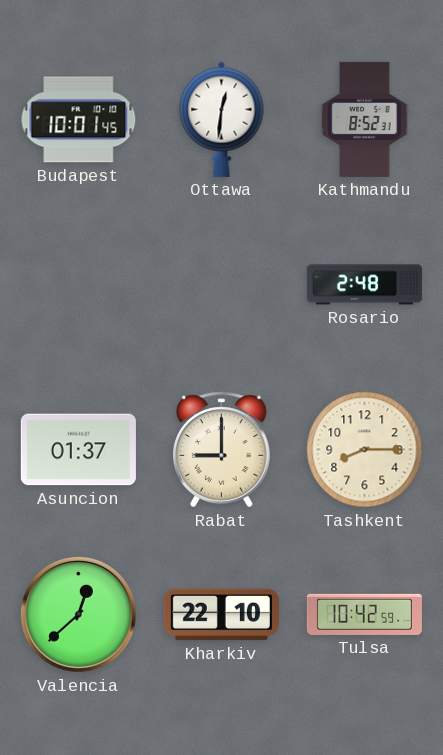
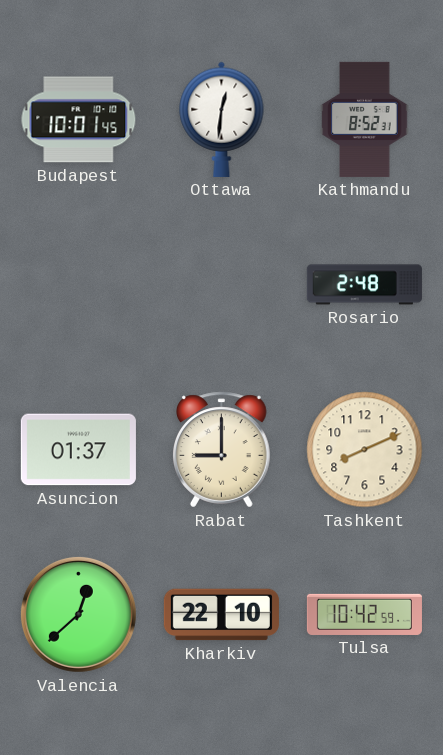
Tashkent: 8:15 -> 8:11 (365, 450)
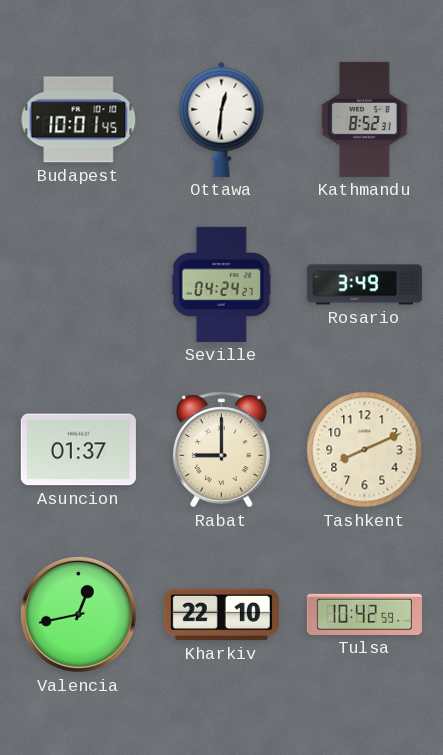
Seville: none -> 04:24 (221, 284)
Rosario: 2:48 -> 3:49 (364, 285)
Valencia: 12:38 -> 12:43 (78, 614)
